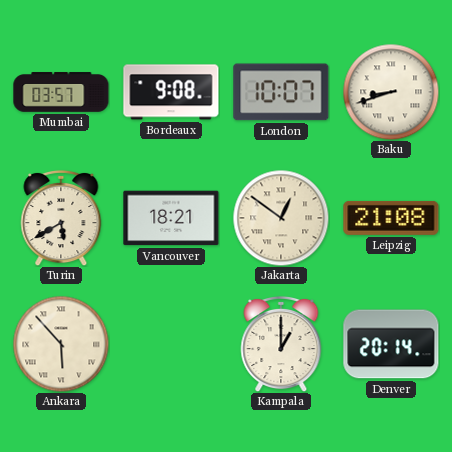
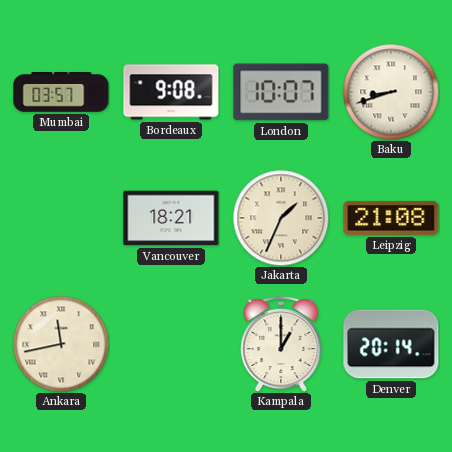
Turin: 5:40 -> none (61, 218)
Jakarta: 12:51 -> 1:34 (281, 218)
Ankara: 5:53 -> 11:43 (61, 344)
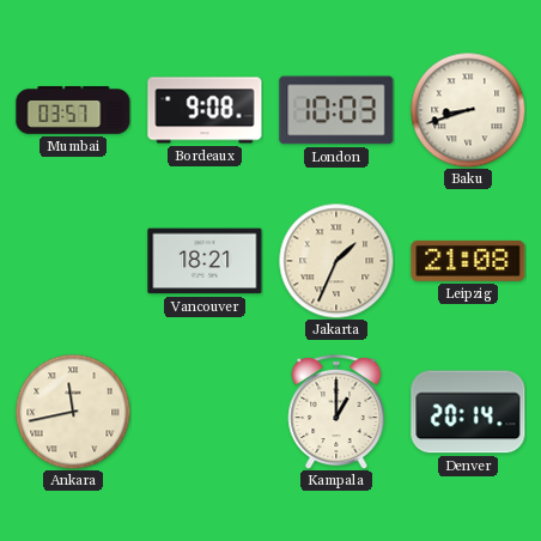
London: 10:07 -> 10:03 (336, 110)
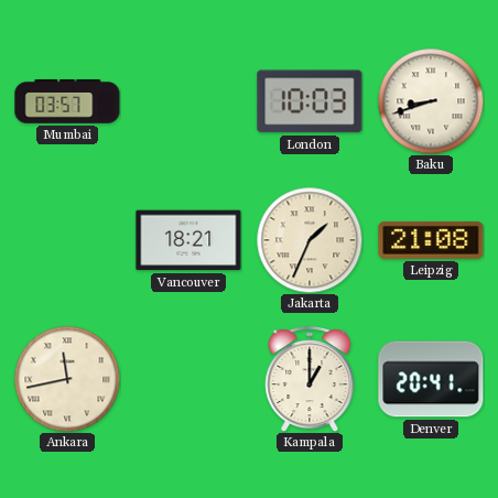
Bordeaux: 9:08 -> none (205, 110)
Denver: 20:14 -> 20:41 (431, 379)
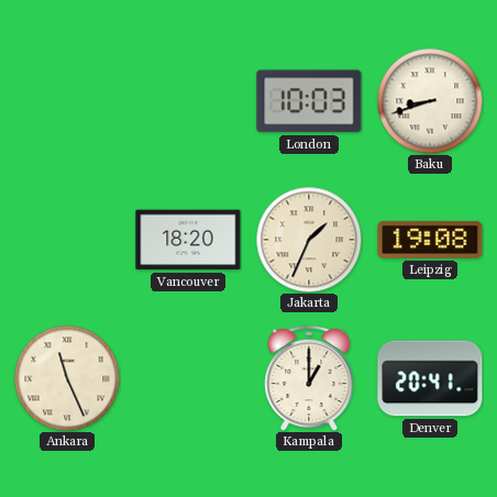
Mumbai: 03:57 -> none (67, 101)
Vancouver: 18:21 -> 18:20 (188, 240)
Leipzig: 21:08 -> 19:08 (430, 240)
Ankara: 11:43 -> 11:26 (67, 378)
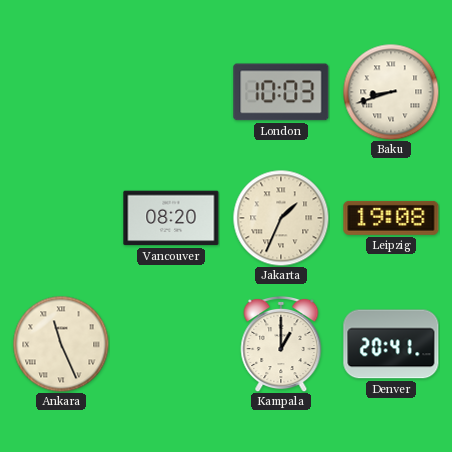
Vancouver: 18:20 -> 08:20 (171, 218)
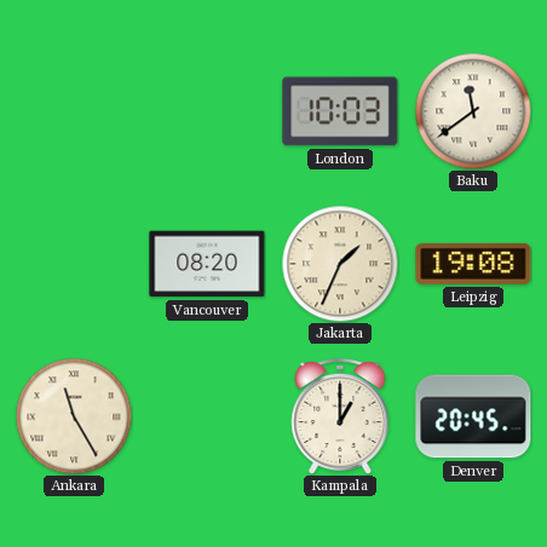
Baku: 8:42 -> 11:39 (473, 111)
Ankara: 11:26 -> 11:25 (74, 416)
Denver: 20:41 -> 20:45 (473, 416)
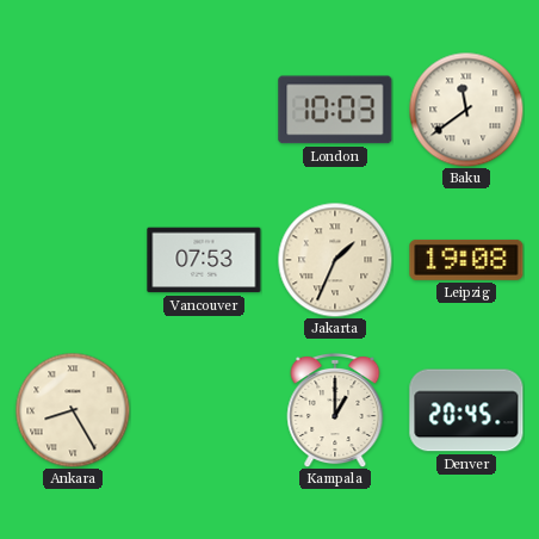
Vancouver: 08:20 -> 07:53 (204, 260)
Ankara: 11:25 -> 8:25 (73, 410)
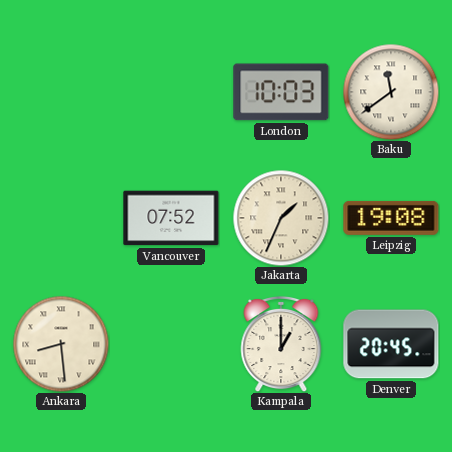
Vancouver: 07:53 -> 07:52 (171, 218)
Ankara: 8:25 -> 8:29 (61, 344)
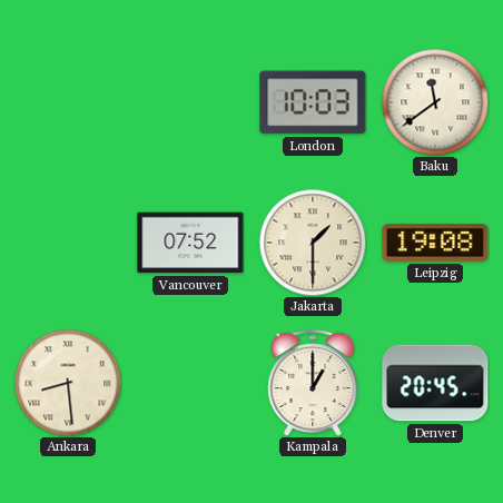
Jakarta: 1:34 -> 1:30 (313, 243)
